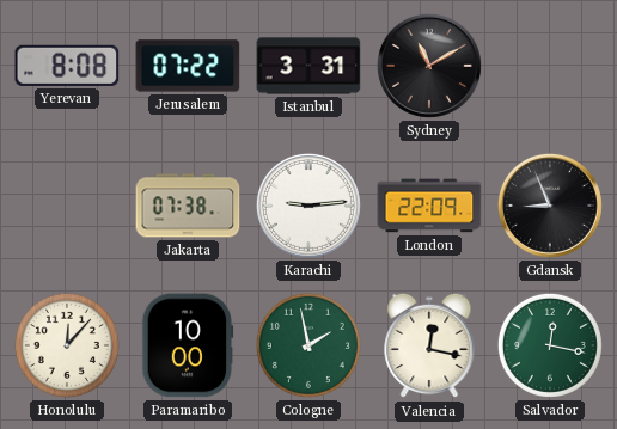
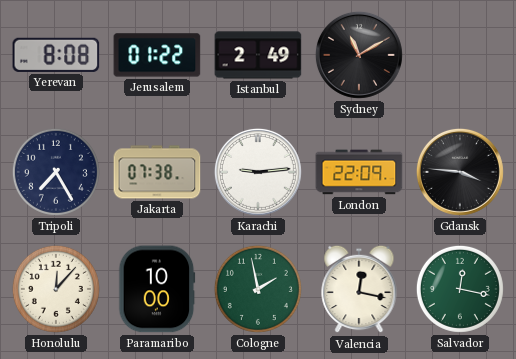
Jerusalem: 07:22 -> 01:22 (157, 55)
Istanbul: 3:31 -> 2:49 (258, 55)
Tripoli: none -> 7:25 (56, 172)
Gdansk: 8:56 -> 3:46 (460, 172)
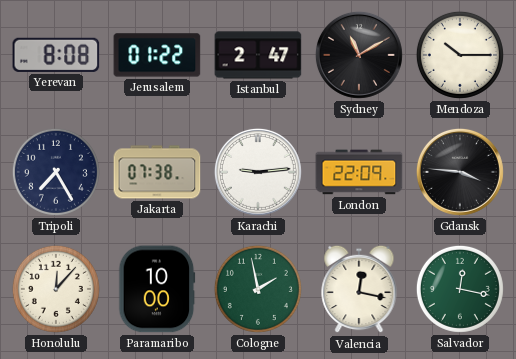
Istanbul: 2:49 -> 2:47 (258, 55)
Mendoza: none -> 10:15 (460, 55)
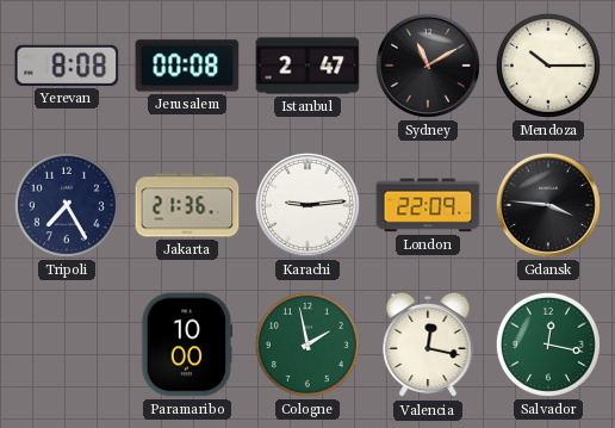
Jerusalem: 01:22 -> 00:08 (187, 66)
Jakarta: 07:38 -> 21:36 (187, 205)
Honolulu: 12:07 -> none (56, 289)
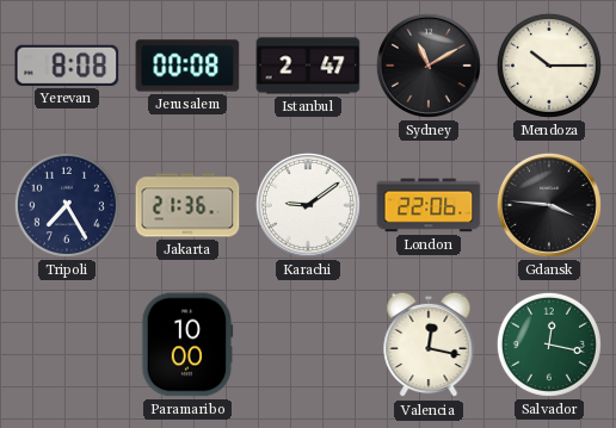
Karachi: 9:14 -> 9:09 (308, 205)
London: 22:09 -> 22:06 (429, 205)
Cologne: 1:58 -> none (307, 345)
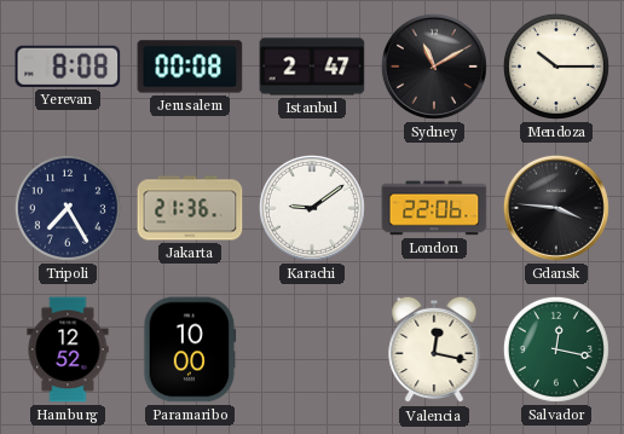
Hamburg: none -> 12:52 (68, 349)
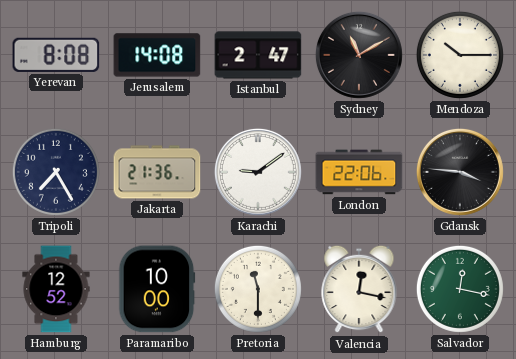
Jerusalem: 00:08 -> 14:08 (157, 55)
Pretoria: none -> 11:30 (258, 289)
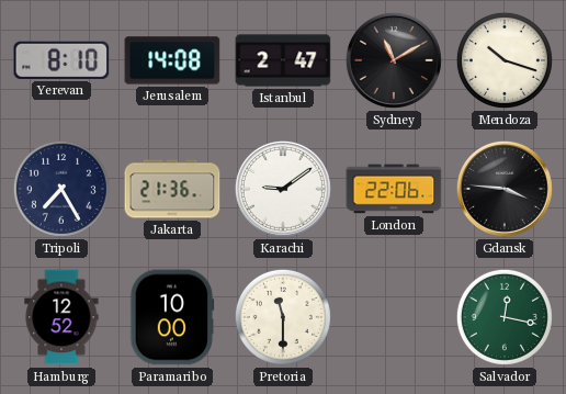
Yerevan: 8:08 -> 8:10 (61, 60)
Mendoza: 10:15 -> 10:18 (505, 60)
Valencia: 12:17 -> none (359, 289)
